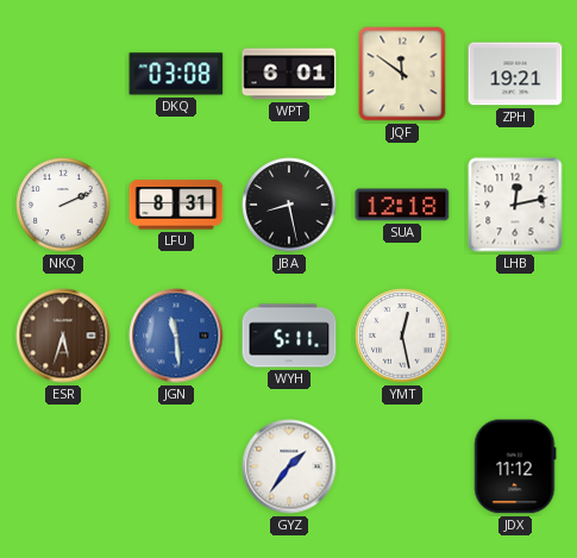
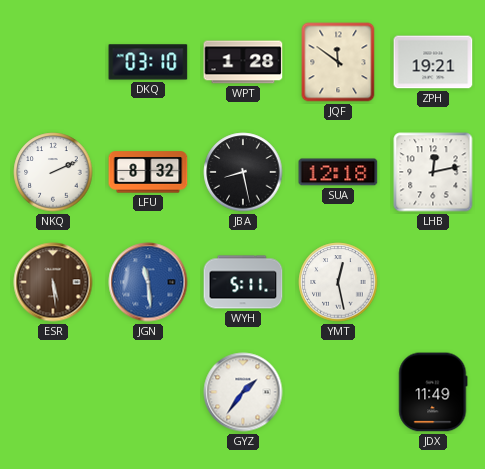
DKQ: 03:08 -> 03:10 (148, 62)
WPT: 6:01 -> 1:28 (243, 62)
LFU: 8:31 -> 8:32 (148, 172)
ESR: 5:33 -> 5:29 (53, 282)
JDX: 11:12 -> 11:49 (433, 392)
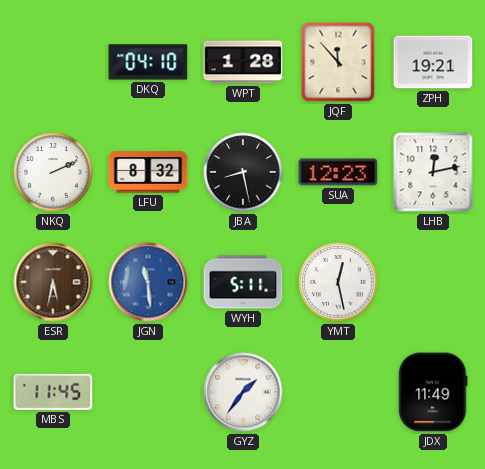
DKQ: 03:10 -> 04:10 (148, 62)
JQF: 11:51 -> 11:53 (338, 62)
SUA: 12:18 -> 12:23 (338, 172)
ESR: 5:29 -> 5:32 (53, 282)
MBS: none -> 11:45 (53, 392)
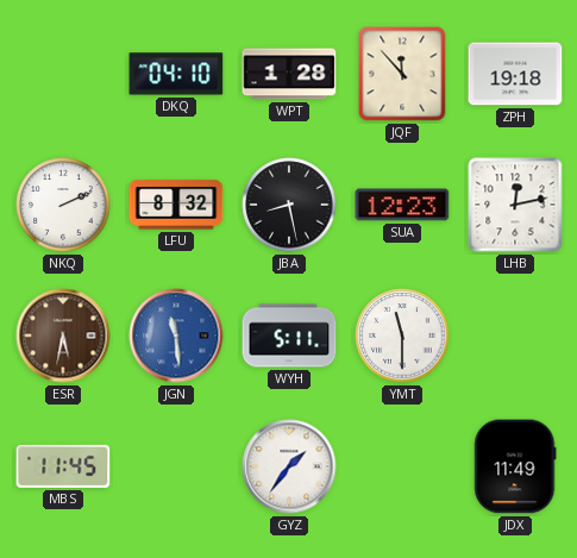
ZPH: 19:21 -> 19:18 (515, 74)
YMT: 12:28 -> 11:30 (402, 336)
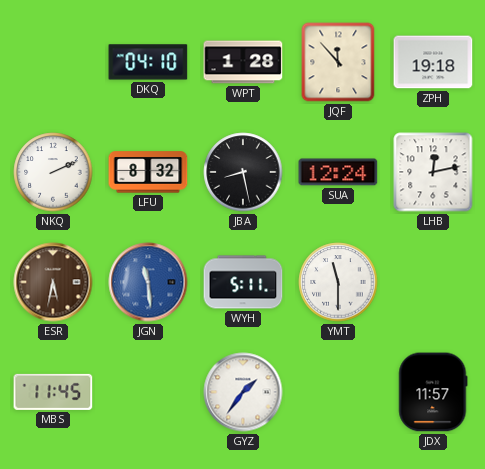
SUA: 12:23 -> 12:24 (338, 172)
JDX: 11:49 -> 11:57 (433, 392)
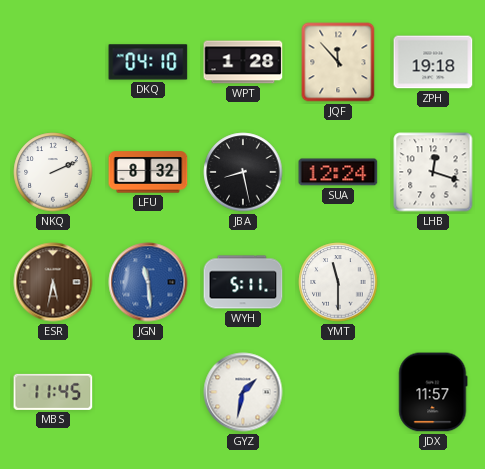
LHB: 12:13 -> 12:18 (433, 172)
GYZ: 1:36 -> 1:32 (243, 392)
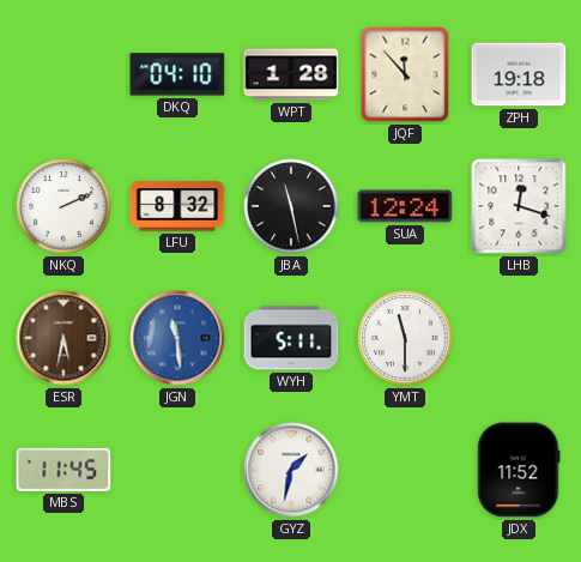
JBA: 8:28 -> 11:28 (291, 206)
JDX: 11:57 -> 11:52 (519, 470)
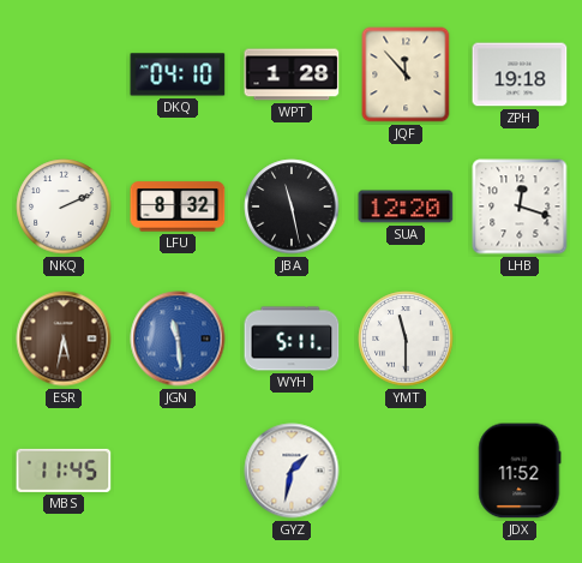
SUA: 12:24 -> 12:20 (406, 206)
